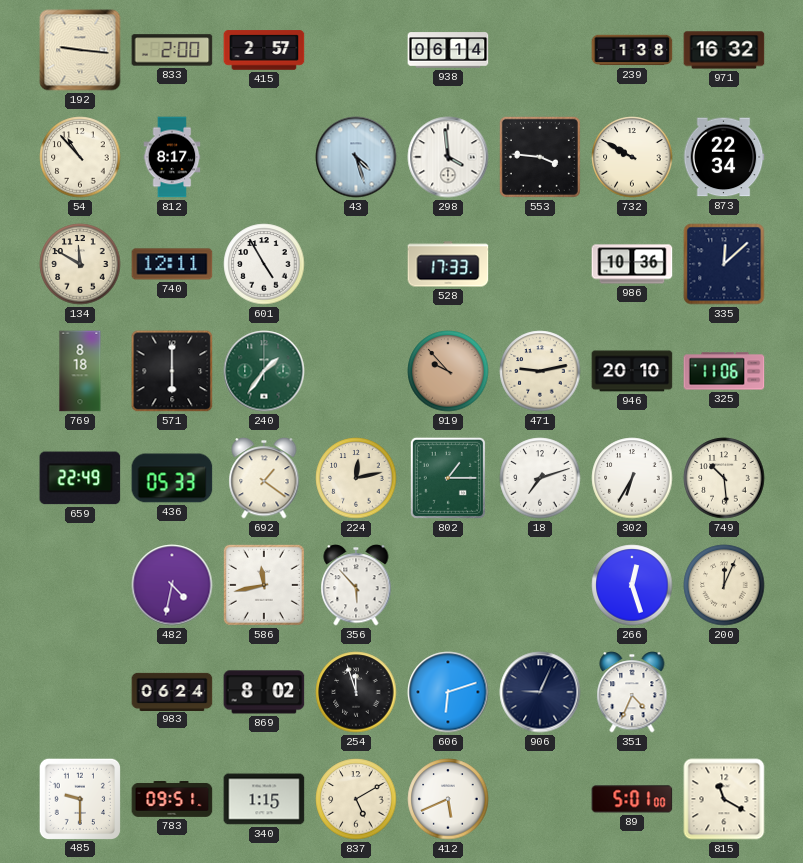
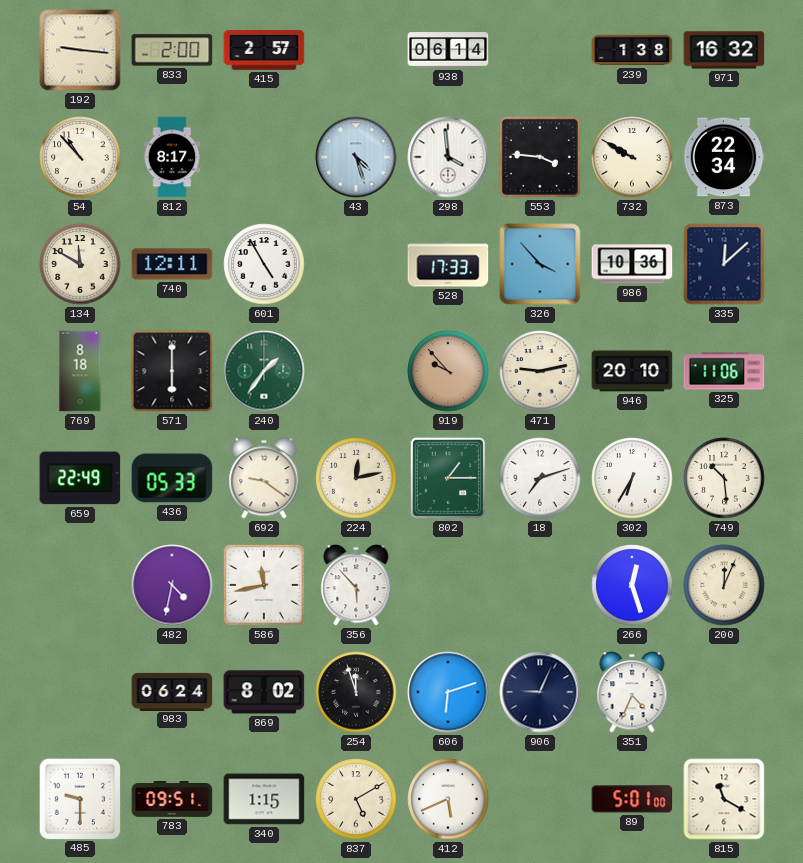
326: none -> 3:53 (540, 264)
692: 1:21 -> 9:21 (264, 478)
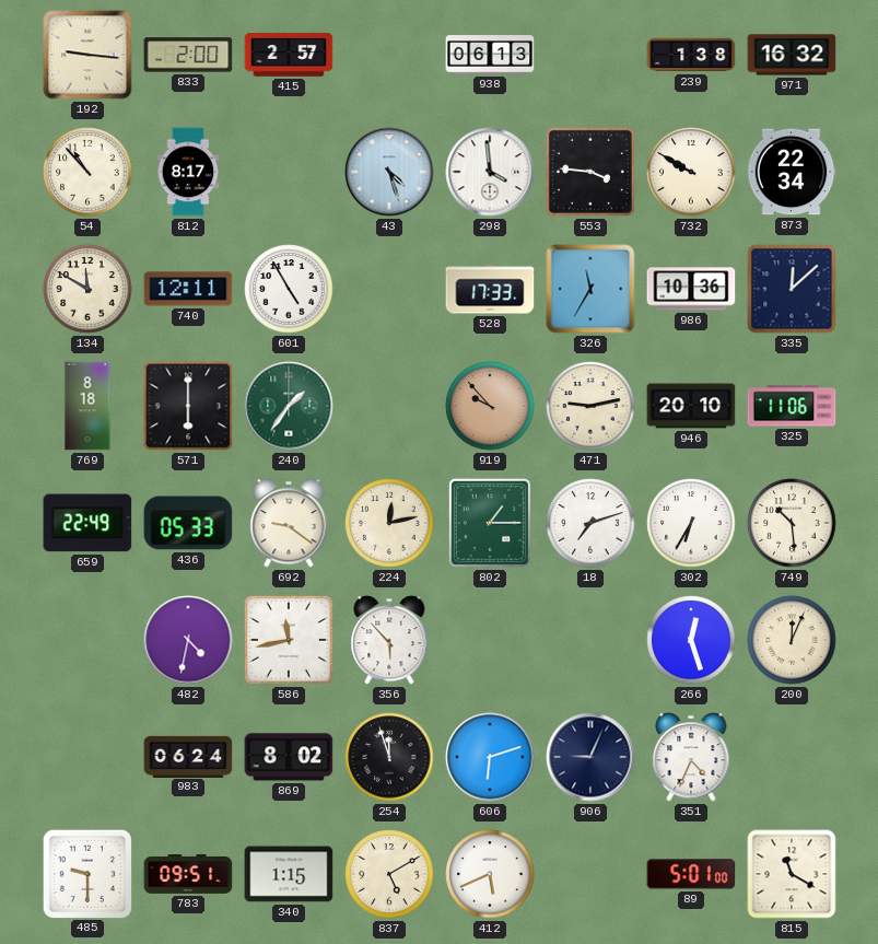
938: 06:14 -> 06:13 (490, 55)
326: 3:53 -> 11:35 (590, 289)
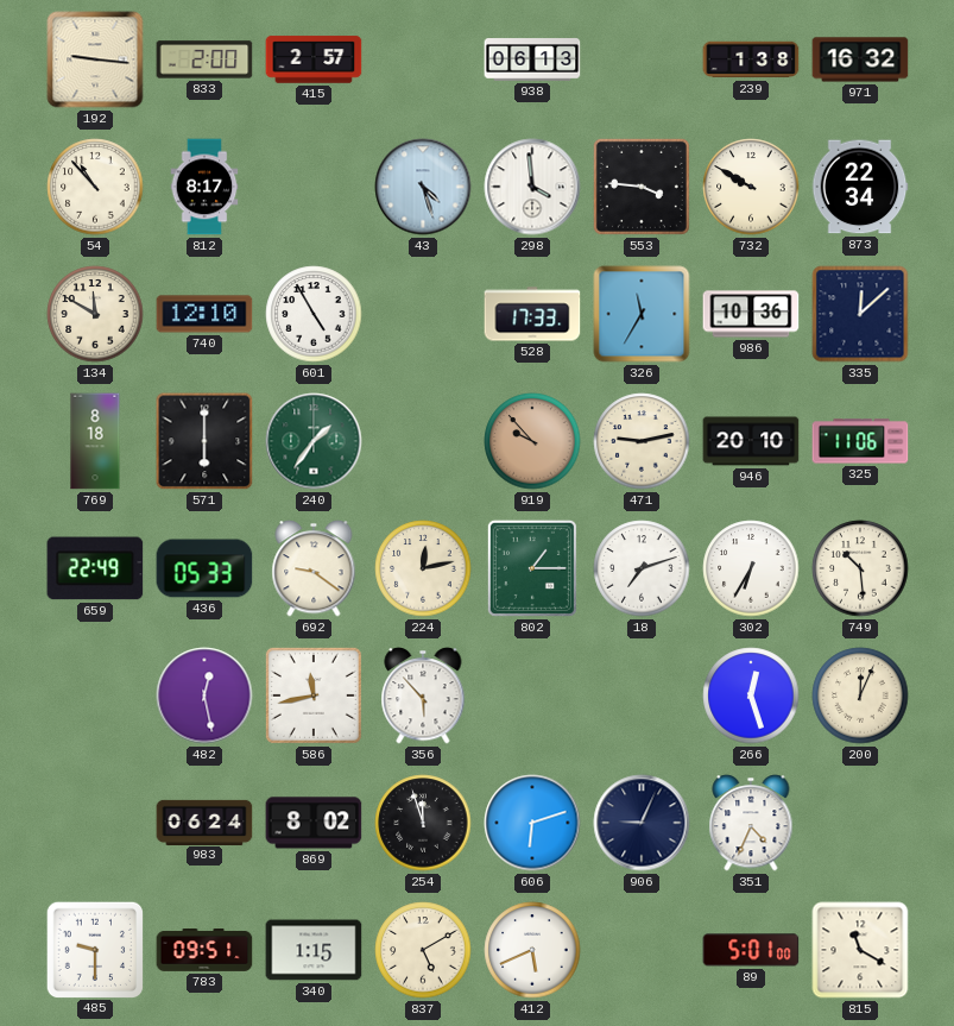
740: 12:11 -> 12:10 (204, 314)
482: 4:32 -> 12:28 (204, 695)
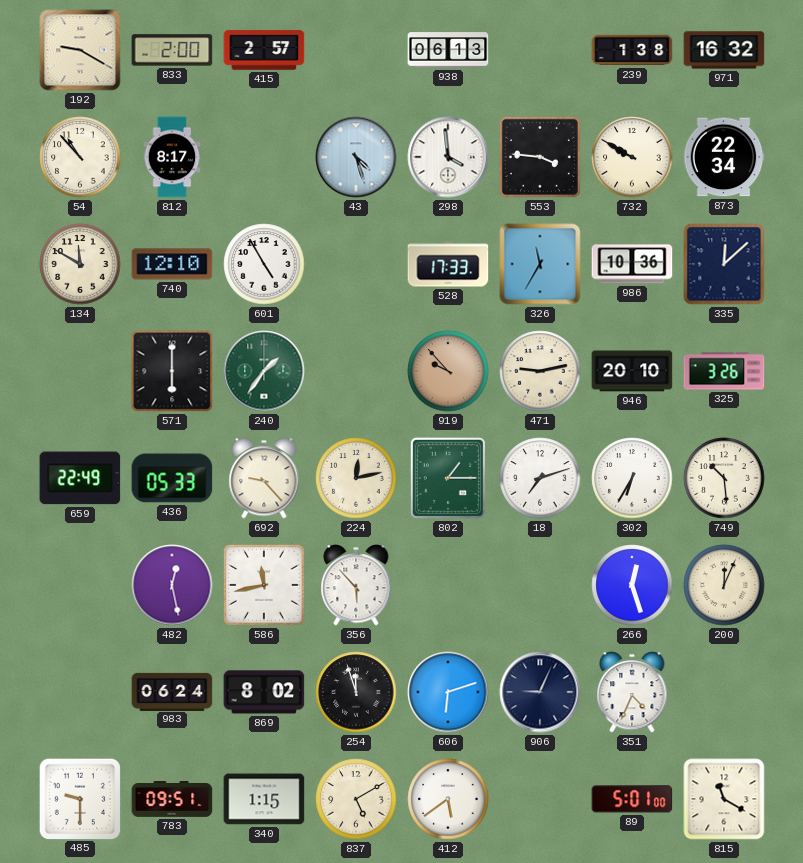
192: 9:16 -> 9:20 (80, 50)
769: 8:18 -> none (95, 441)
325: 11:06 -> 3:26 (724, 371)
692: 9:21 -> 9:23 (264, 478)
412: 5:41 -> 5:39 (448, 799)
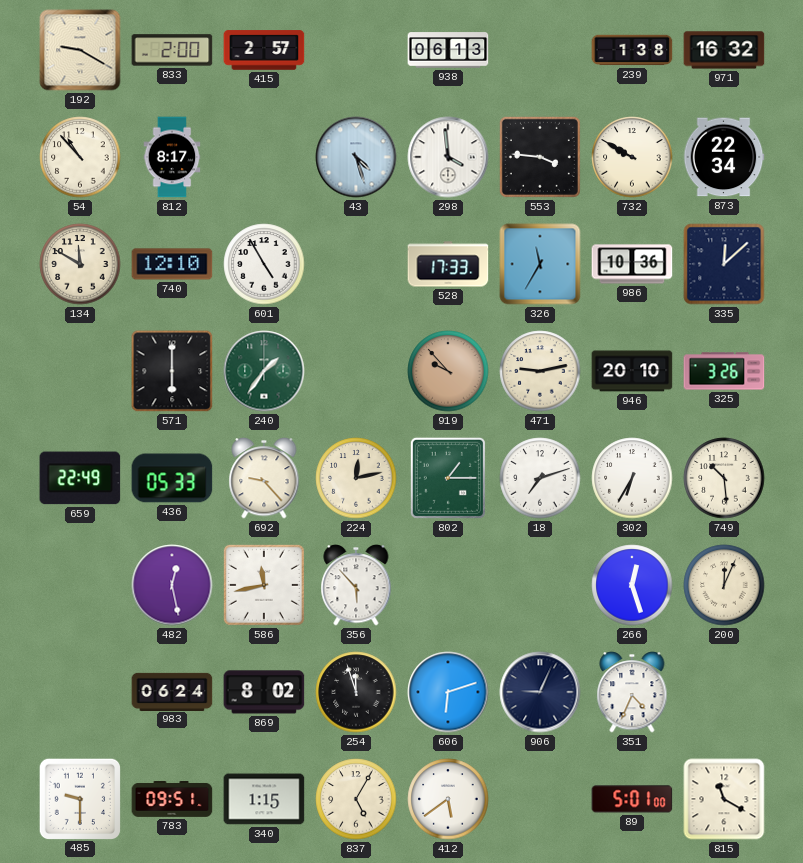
837: 5:10 -> 5:05 (356, 799)
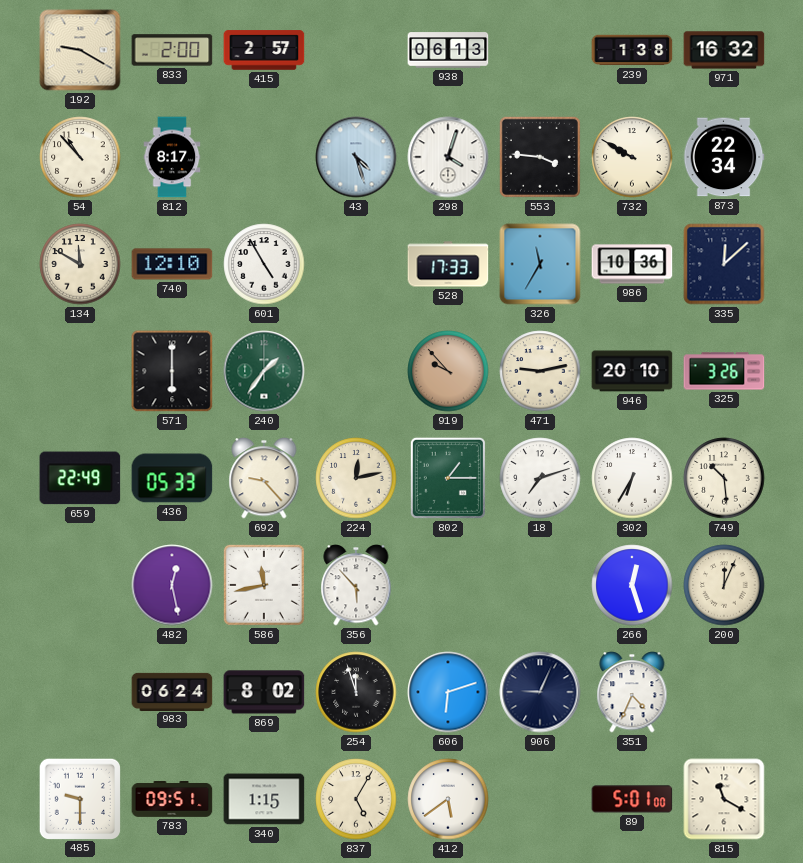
298: 3:59 -> 4:03 (448, 157)
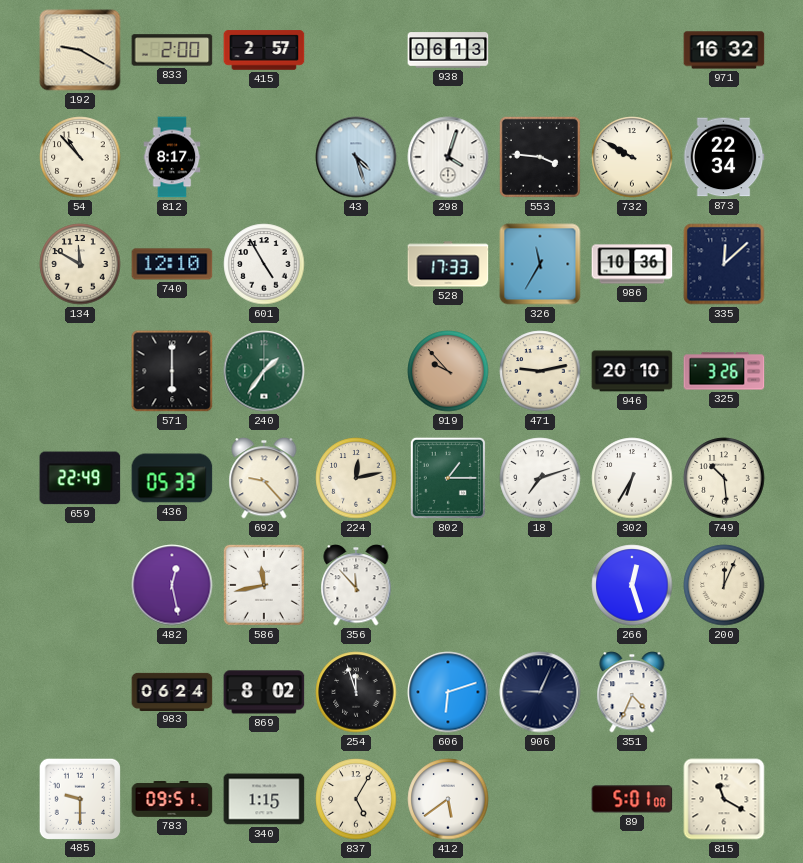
239: 1:38 -> none (632, 50)
356: 5:53 -> 11:53 (356, 585)
